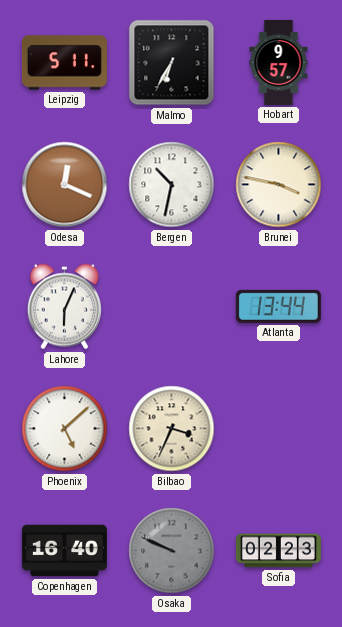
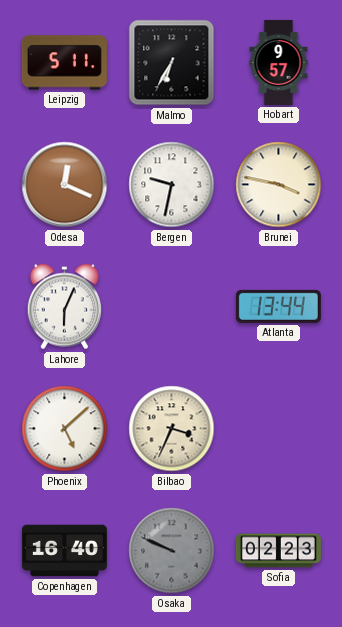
Bergen: 10:32 -> 9:32 (172, 185)
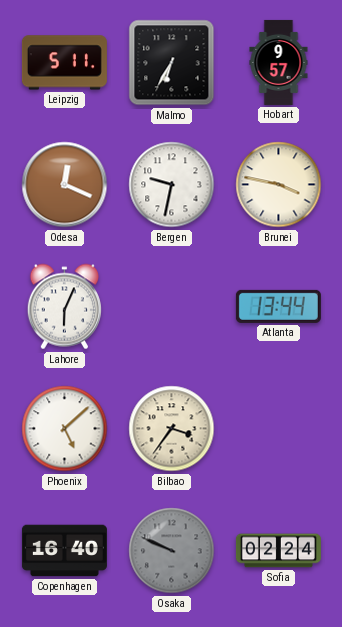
Bilbao: 3:34 -> 3:36 (172, 429)
Sofia: 02:23 -> 02:24 (278, 551)
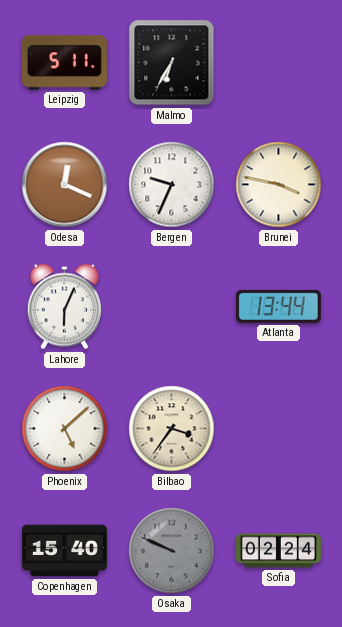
Hobart: 9:57 -> none (279, 62)
Bergen: 9:32 -> 9:34 (172, 185)
Copenhagen: 16:40 -> 15:40 (64, 551)
